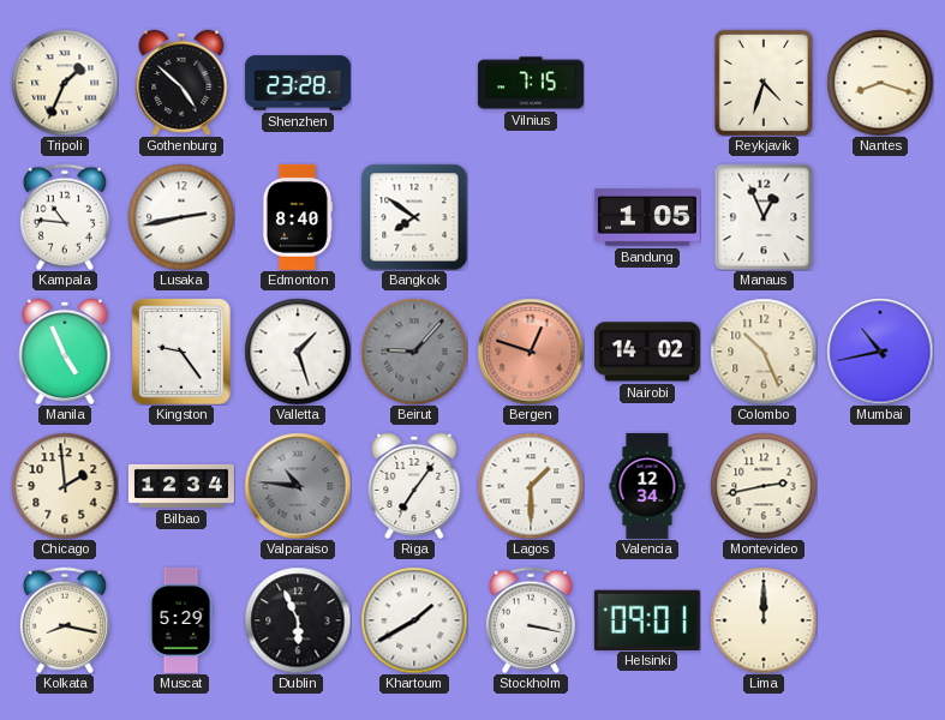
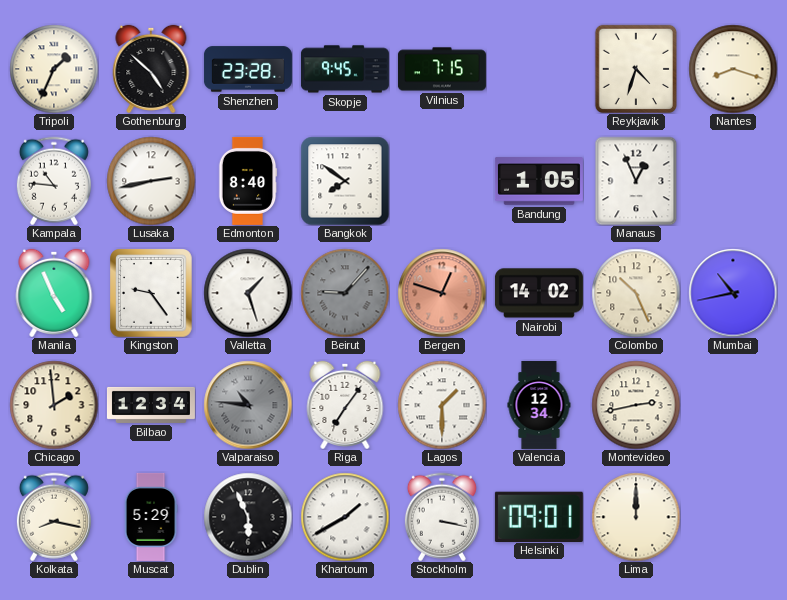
Skopje: none -> 9:45 (345, 69)
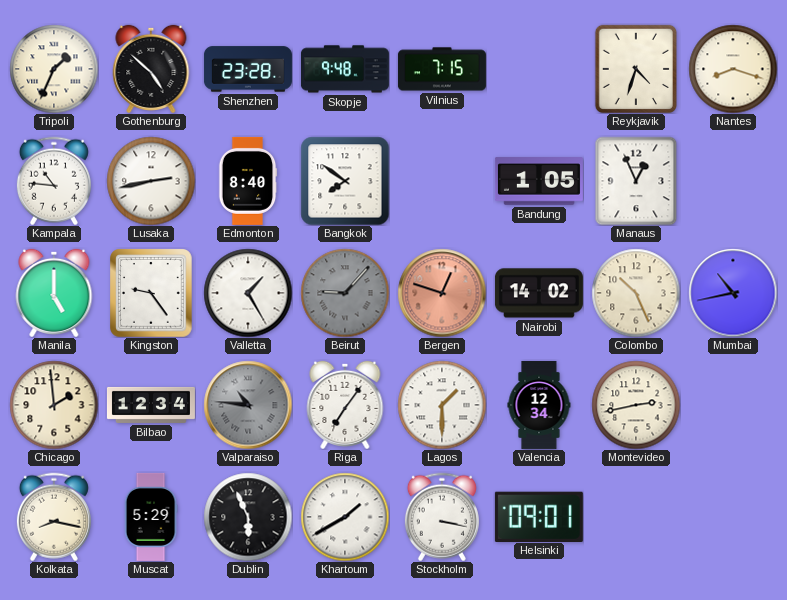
Skopje: 9:45 -> 9:48 (345, 69)
Manila: 4:56 -> 5:00 (54, 293)
Valletta: 1:27 -> 1:25 (248, 293)
Lima: 12:00 -> none (636, 517)
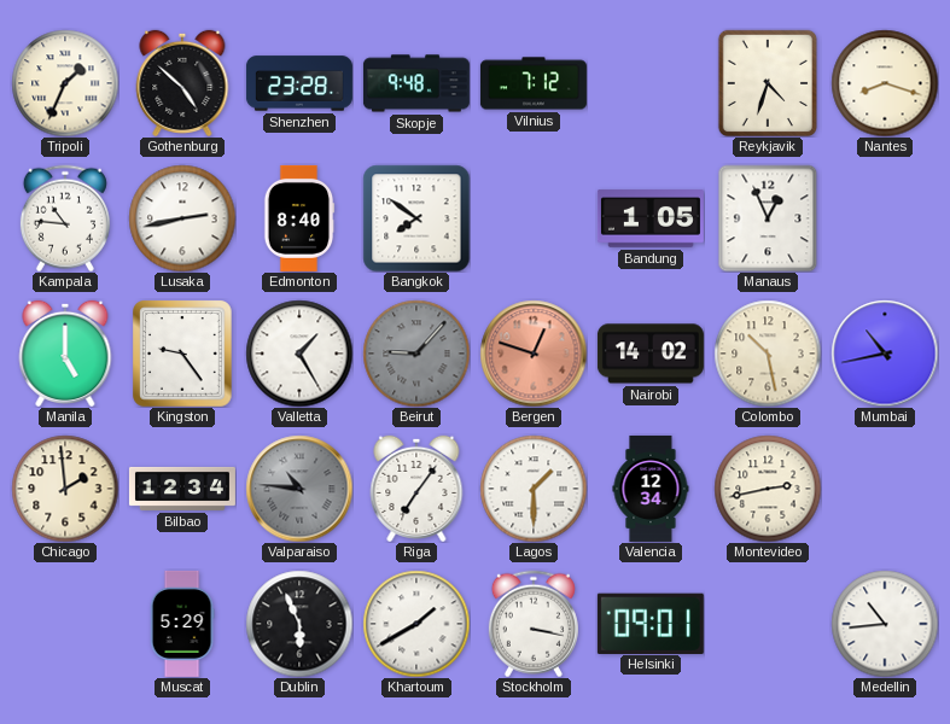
Vilnius: 7:15 -> 7:12 (534, 83)
Colombo: 10:26 -> 10:28 (768, 354)
Kolkata: 8:17 -> none (54, 517)
Medellin: none -> 10:44 (885, 624)
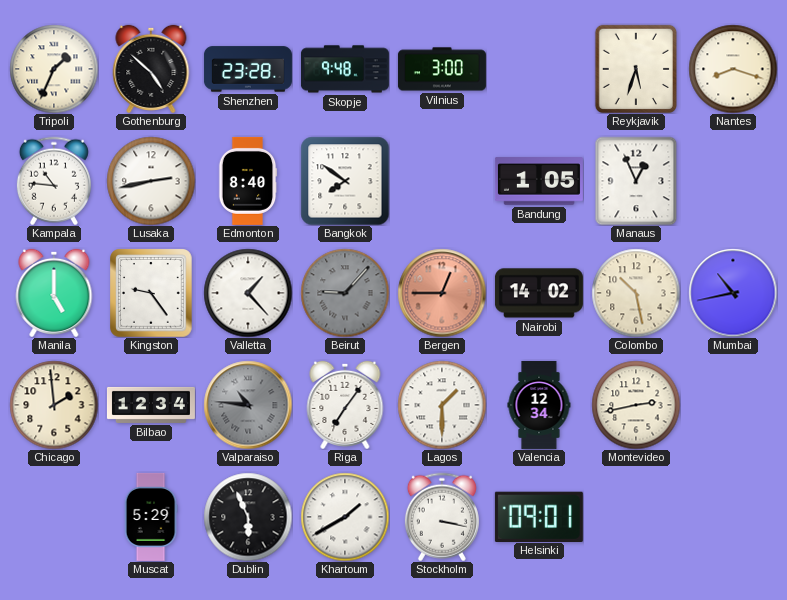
Vilnius: 7:12 -> 3:00 (442, 69)
Reykjavik: 4:33 -> 5:33 (635, 68)
Valletta: 1:25 -> 1:23 (248, 293)
Bergen: 12:48 -> 12:45 (442, 293)
Medellin: 10:44 -> none (885, 624)
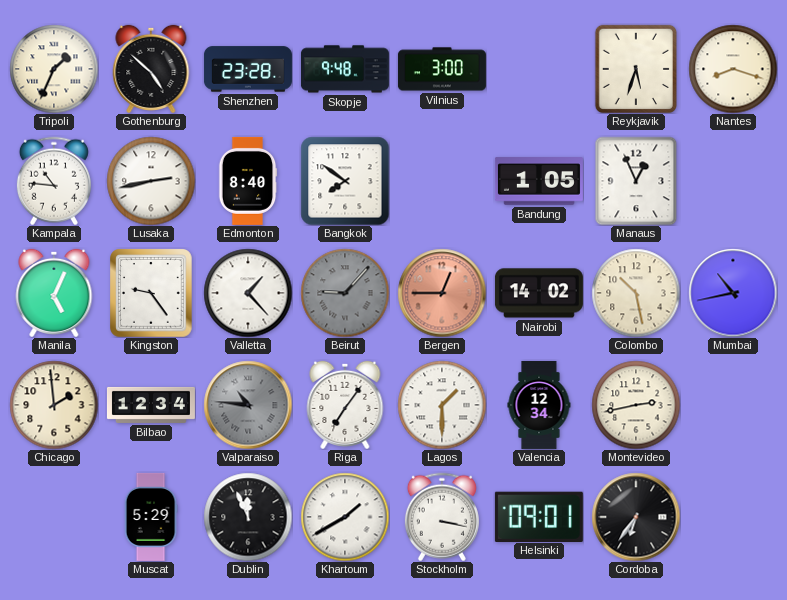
Manila: 5:00 -> 5:04 (54, 293)
Dublin: 5:56 -> 11:56 (248, 517)
Cordoba: none -> 6:36 (636, 517)
